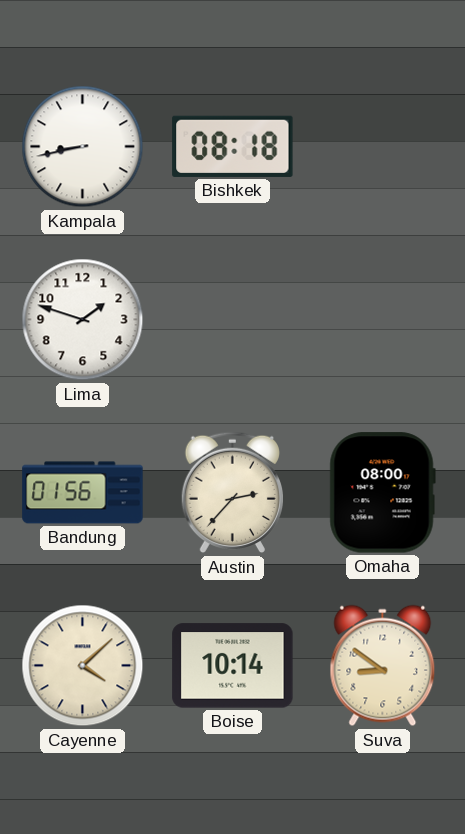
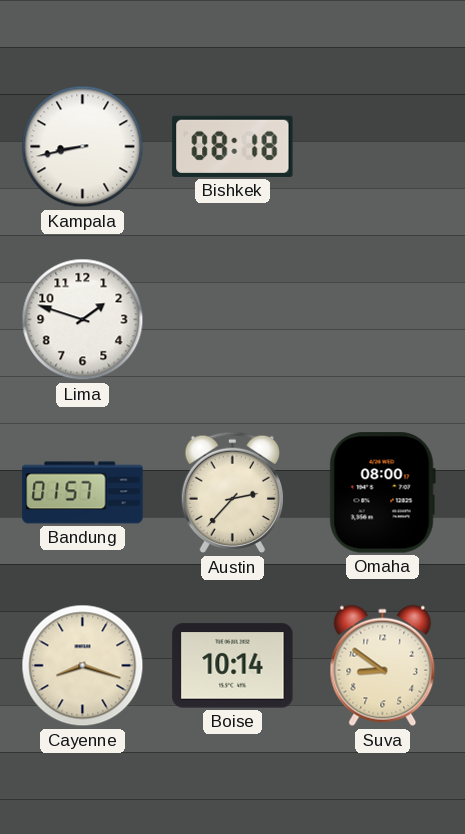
Bandung: 01:56 -> 01:57 (83, 493)
Cayenne: 4:08 -> 8:18 (83, 666)
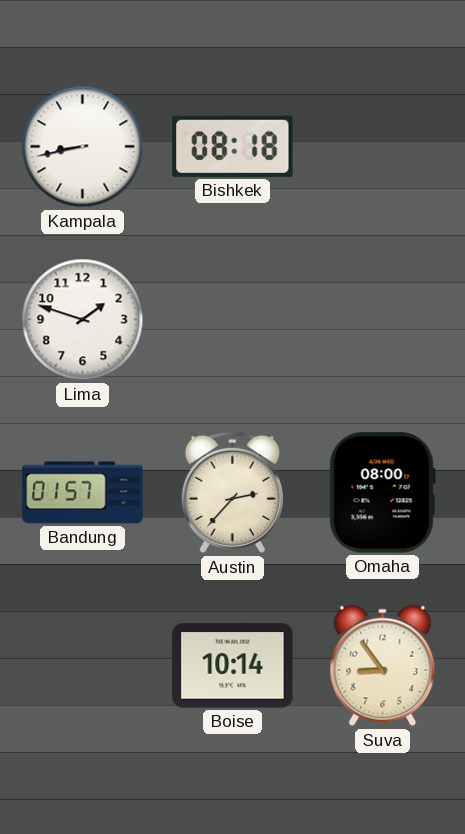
Cayenne: 8:18 -> none (83, 666)
Suva: 8:51 -> 8:54 (383, 666)
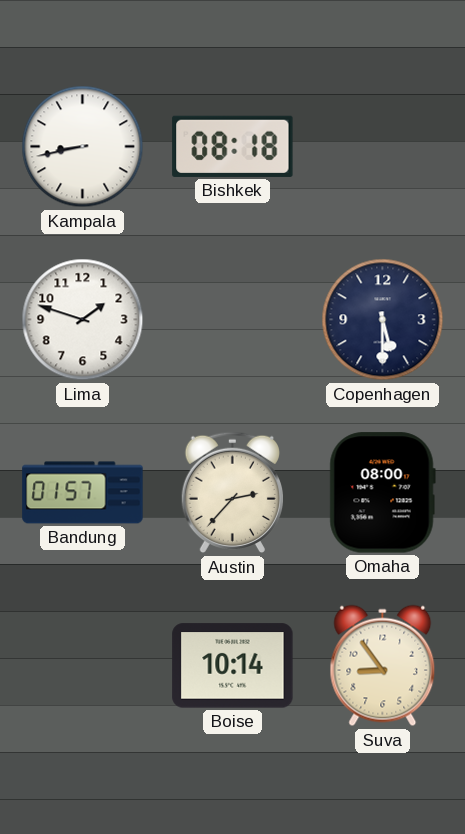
Copenhagen: none -> 5:30 (383, 320)
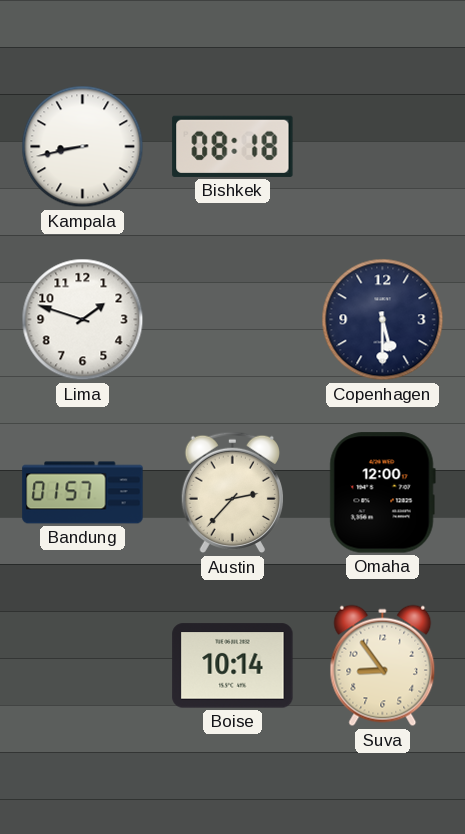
Omaha: 08:00 -> 12:00 (382, 493)
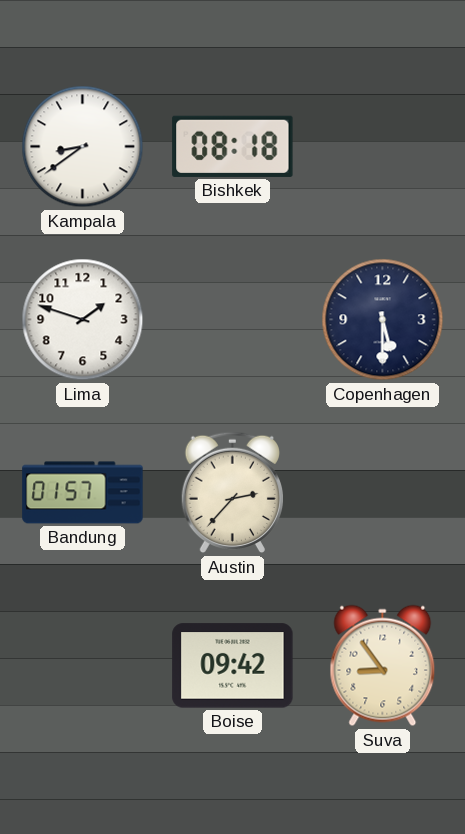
Kampala: 8:43 -> 8:39 (83, 147)
Omaha: 12:00 -> none (382, 493)
Boise: 10:14 -> 09:42 (233, 666)
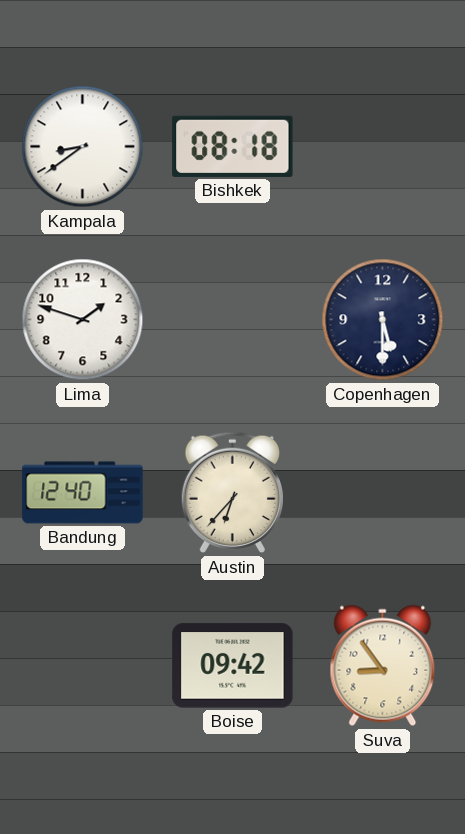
Bandung: 01:57 -> 12:40 (83, 493)
Austin: 2:37 -> 6:37 (232, 493)
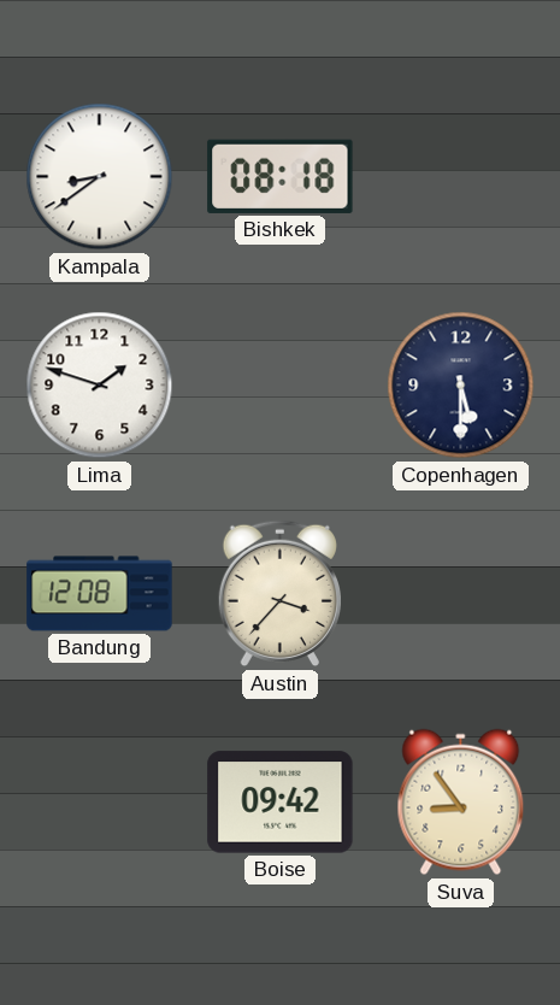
Bandung: 12:40 -> 12:08 (100, 594)
Austin: 6:37 -> 3:37 (279, 594)
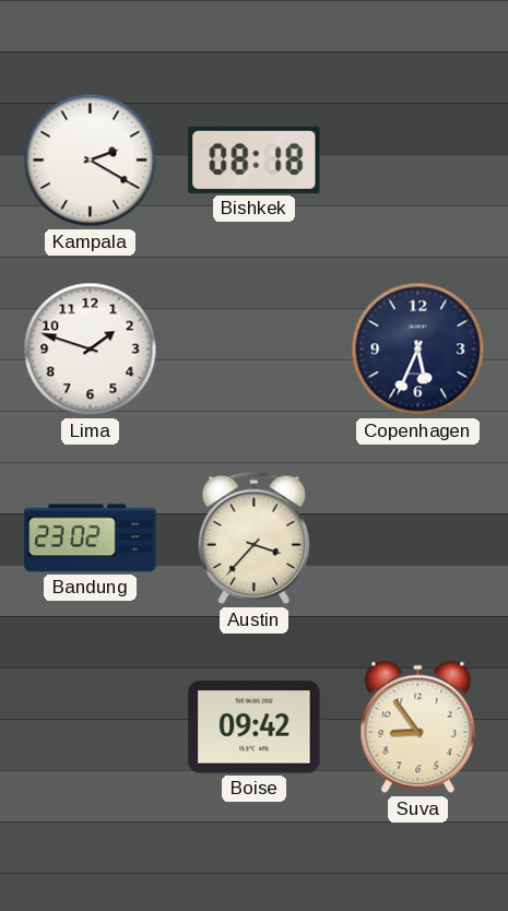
Kampala: 8:39 -> 2:20 (91, 161)
Copenhagen: 5:30 -> 5:34 (418, 350)
Bandung: 12:08 -> 23:02 (91, 539)
